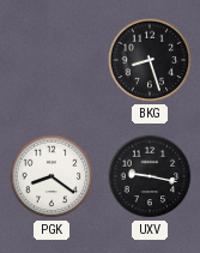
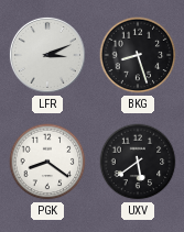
LFR: none -> 3:11 (47, 55)
UXV: 9:17 -> 5:39 (138, 162)
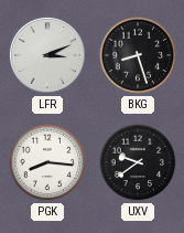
PGK: 8:21 -> 8:16 (47, 162)
UXV: 5:39 -> 9:39 (138, 162)
